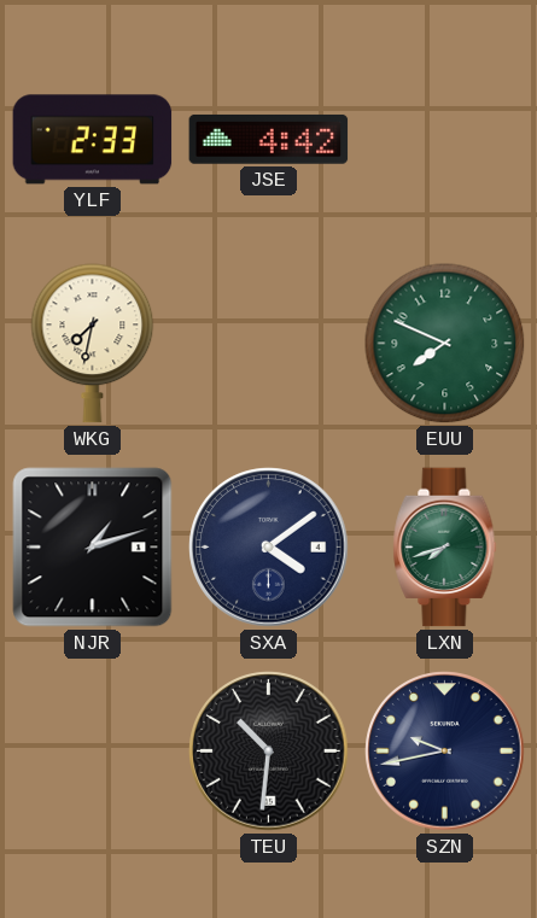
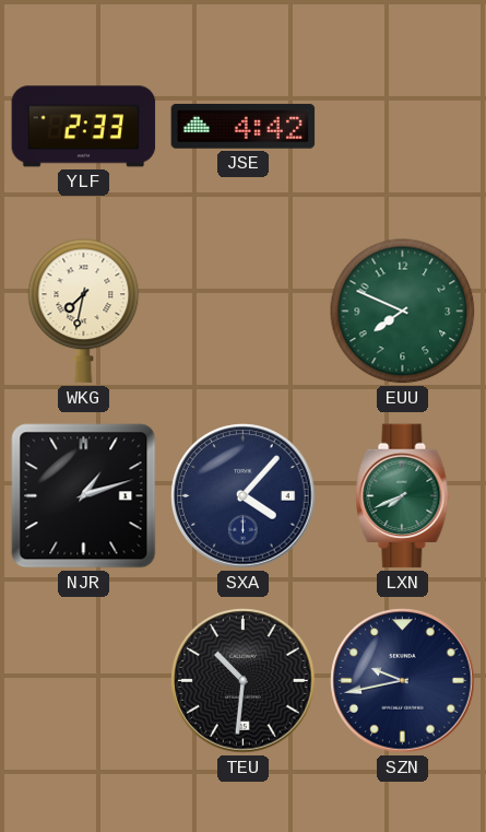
SXA: 4:09 -> 4:07 (244, 496)
LXN: 7:42 -> 7:41 (403, 496)
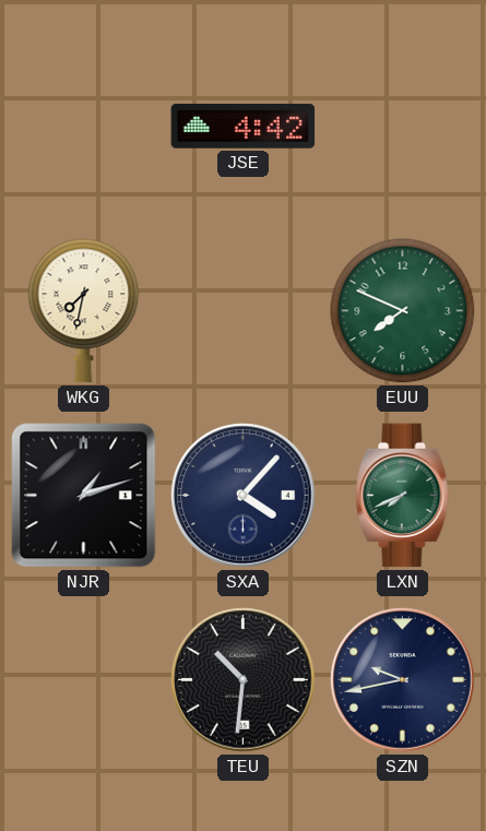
YLF: 2:33 -> none (84, 127)
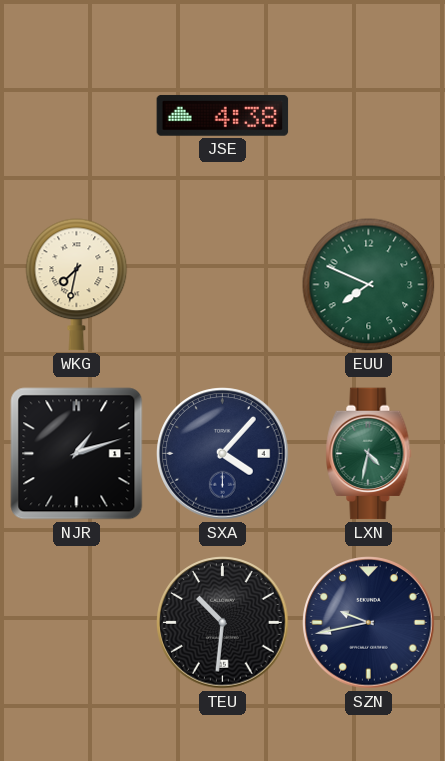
JSE: 4:42 -> 4:38 (223, 115)
LXN: 7:41 -> 4:32 (369, 454)
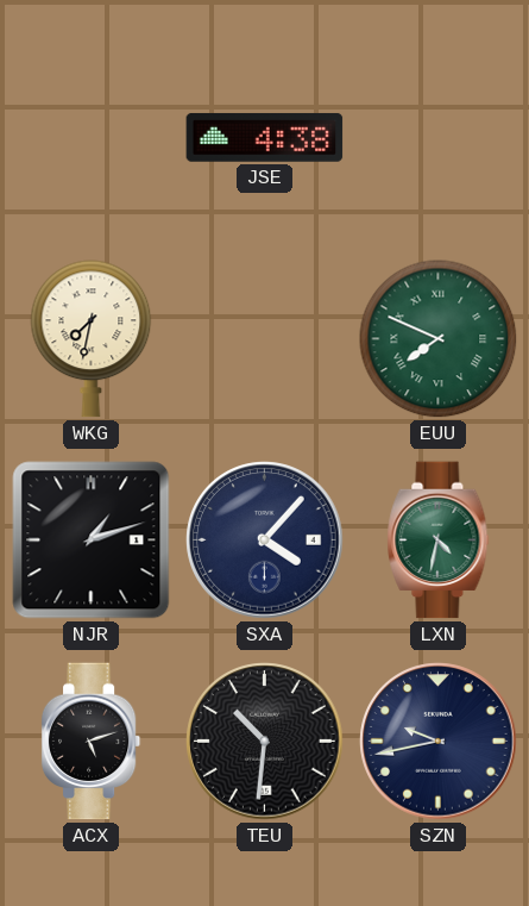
EUU numerals: Arabic -> Roman (439, 339)
ACX: none -> 5:12 (92, 742)
